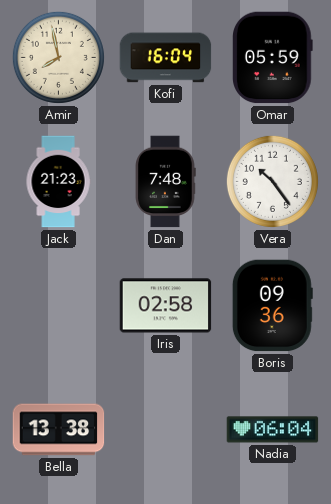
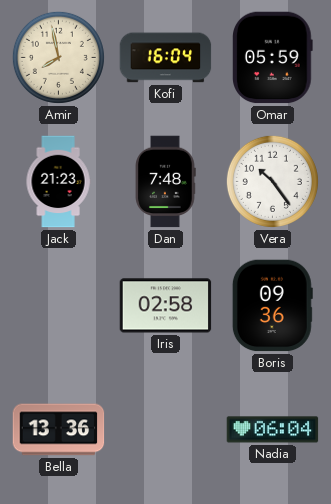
Bella: 13:38 -> 13:36 (59, 430)
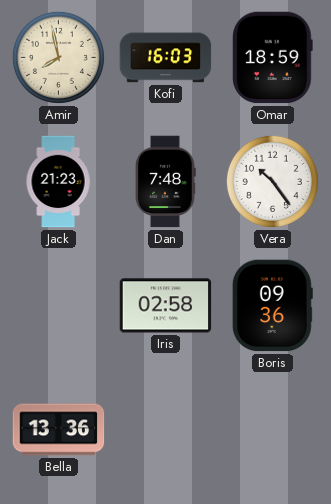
Kofi: 16:04 -> 16:03 (166, 58)
Omar: 05:59 -> 18:59 (273, 58)
Nadia: 06:04 -> none (273, 430)
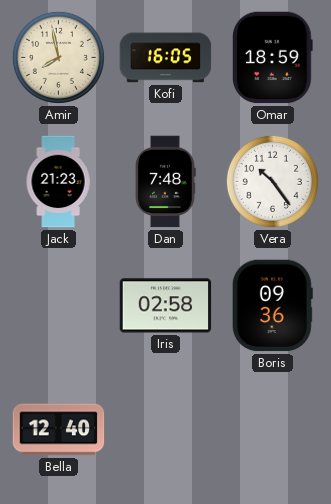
Kofi: 16:03 -> 16:05 (166, 58)
Bella: 13:36 -> 12:40 (59, 430)
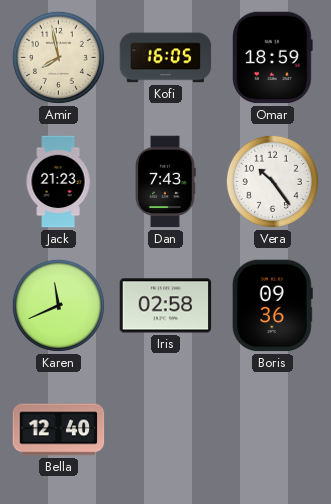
Dan: 7:48 -> 7:43 (165, 182)
Karen: none -> 11:41 (58, 305)
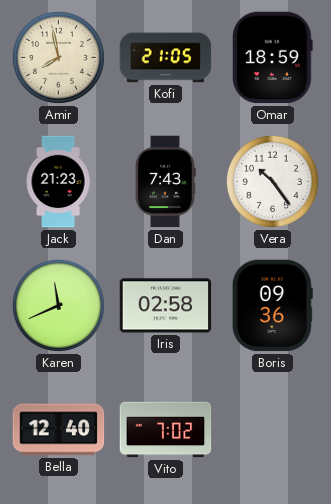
Kofi: 16:05 -> 21:05 (166, 58)
Vito: none -> 7:02 (166, 430)
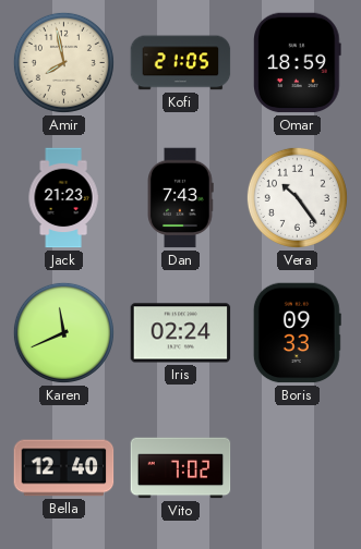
Iris: 02:58 -> 02:24 (181, 333)
Boris: 09:36 -> 09:33 (297, 333)
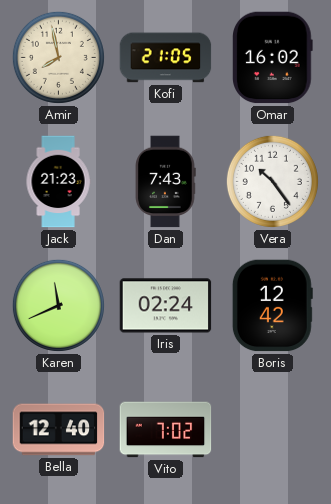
Omar: 18:59 -> 16:02 (273, 58)
Boris: 09:33 -> 12:42 (272, 306)
